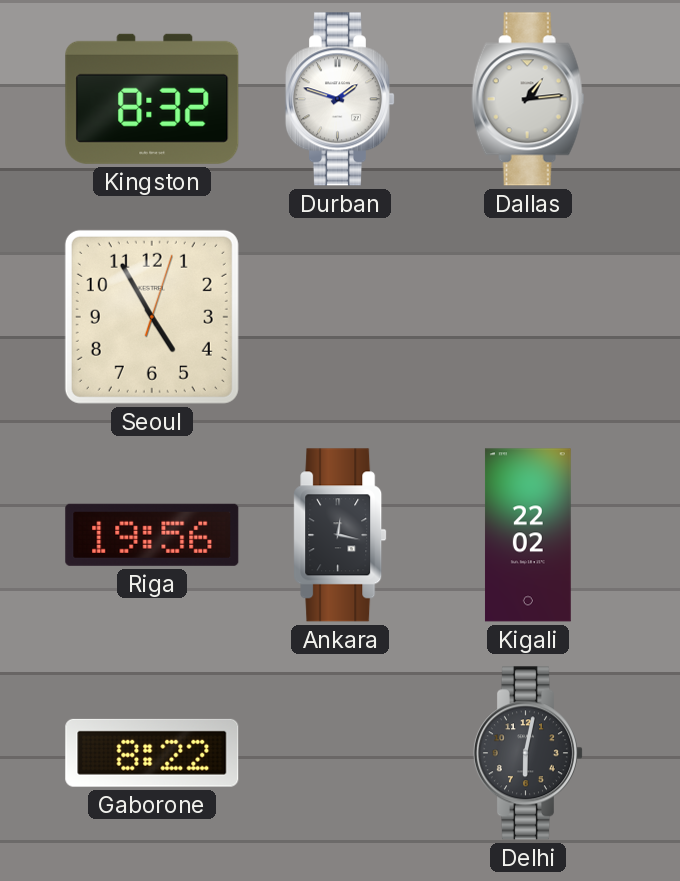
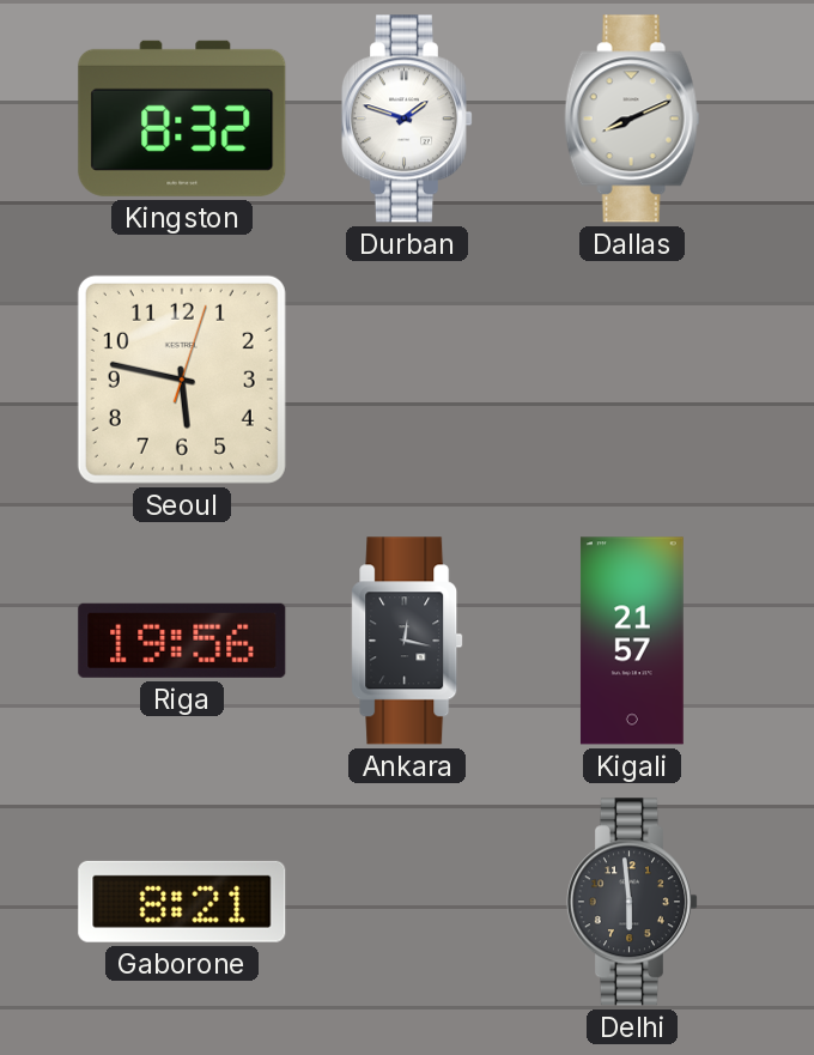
Dallas: 1:14 -> 8:11 (632, 119)
Seoul: 4:55 -> 5:47 (182, 380)
Kigali: 22:02 -> 21:57 (632, 641)
Gaborone: 8:22 -> 8:21 (182, 902)
Delhi: 6:02 -> 5:59 (632, 902)
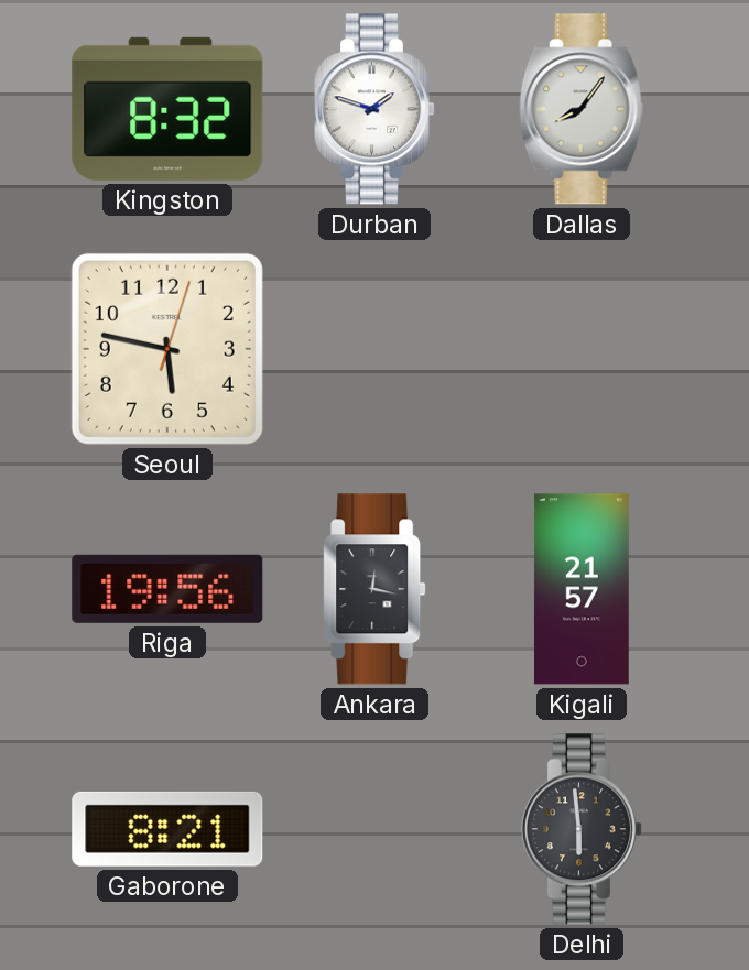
Dallas: 8:11 -> 8:06 (582, 109)
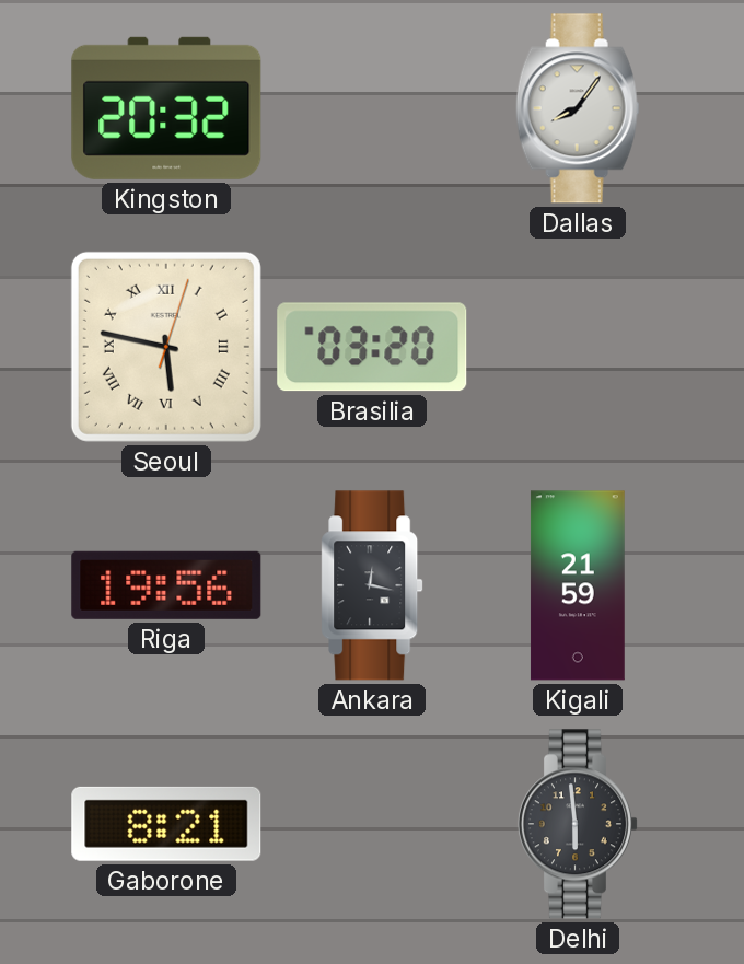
Kingston: 8:32 -> 20:32 (166, 108)
Durban: 1:48 -> none (374, 109)
Seoul numerals: Arabic -> Roman (166, 347)
Brasilia: none -> 03:20 (372, 347)
Kigali: 21:57 -> 21:59 (578, 585)
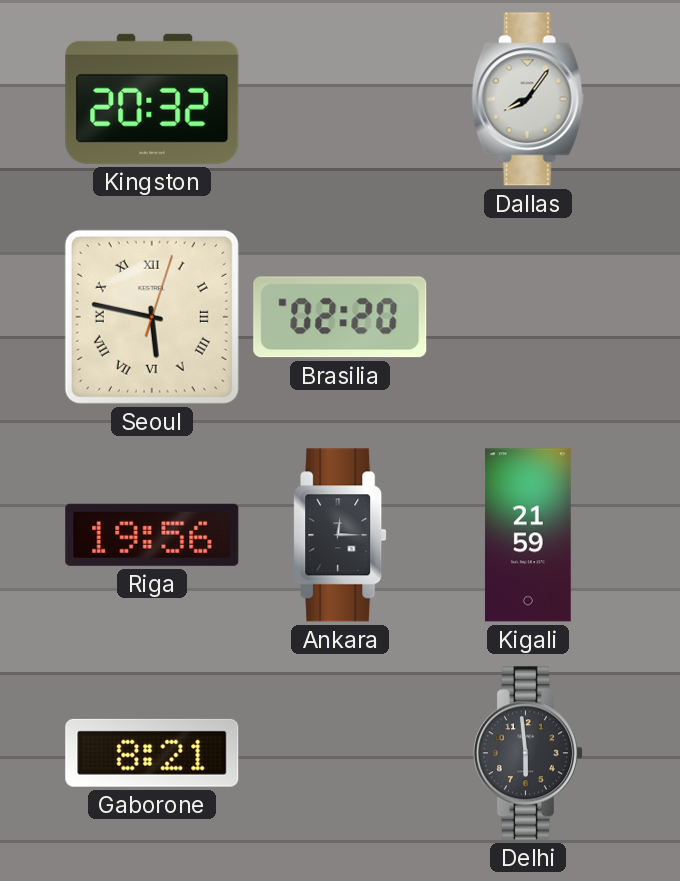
Brasilia: 03:20 -> 02:20 (340, 317)
Ankara: 12:17 -> 12:15 (340, 535)
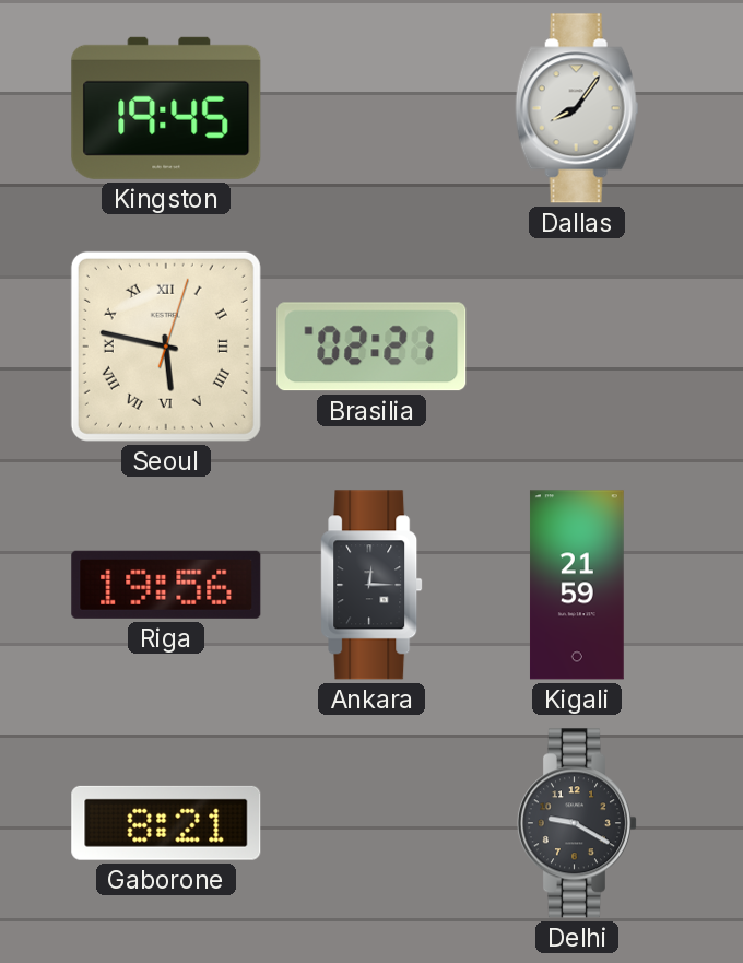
Kingston: 20:32 -> 19:45 (166, 108)
Brasilia: 02:20 -> 02:21 (371, 347)
Delhi: 5:59 -> 9:20 (577, 823)
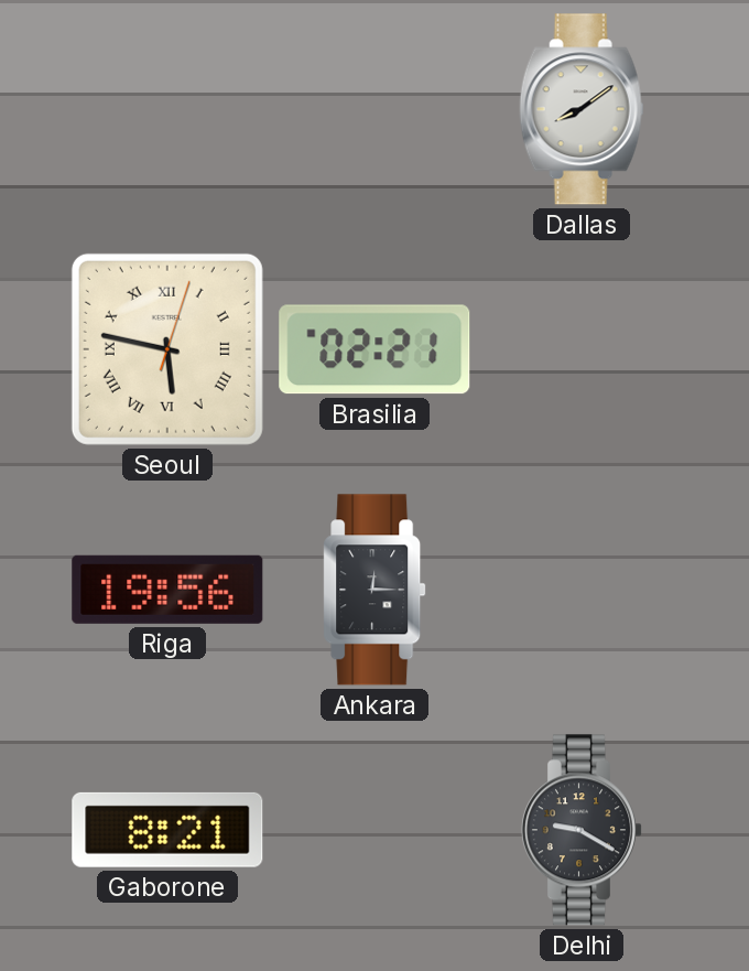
Kingston: 19:45 -> none (166, 108)
Dallas: 8:06 -> 8:09 (582, 109)
Kigali: 21:59 -> none (577, 585)
